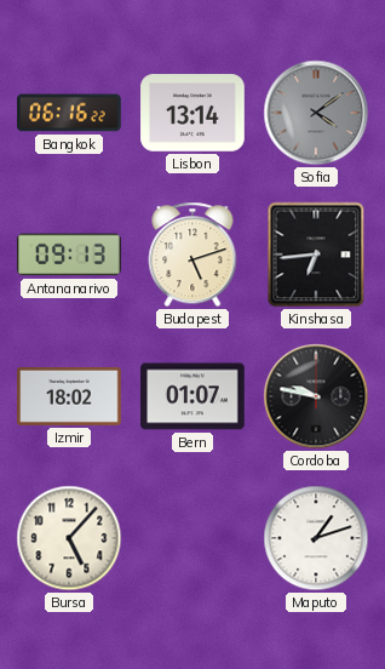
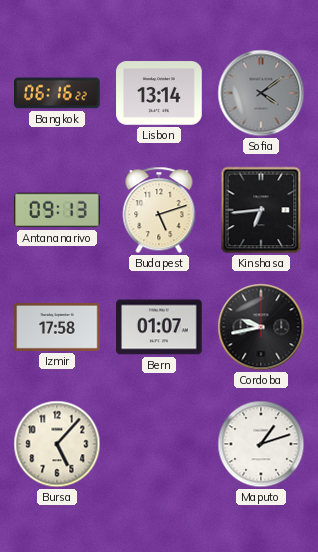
Izmir: 18:02 -> 17:58 (57, 327)
Cordoba: 9:47 -> 9:43 (261, 327)
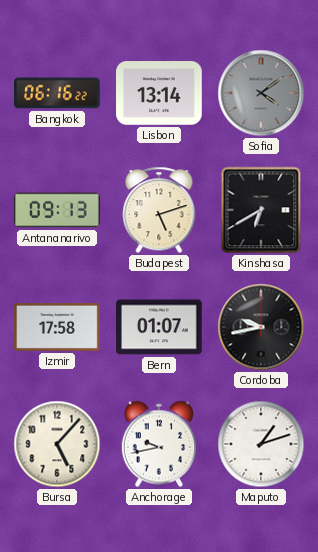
Kinshasa: 6:44 -> 6:40 (261, 210)
Anchorage: none -> 9:43 (159, 444)
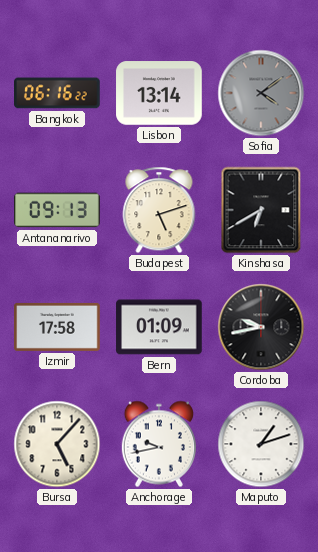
Bern: 01:07 -> 01:09 (159, 327)
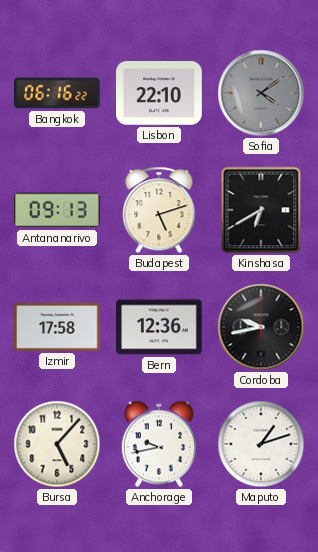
Lisbon: 13:14 -> 22:10 (159, 93)
Bern: 01:09 -> 12:36 (159, 327)
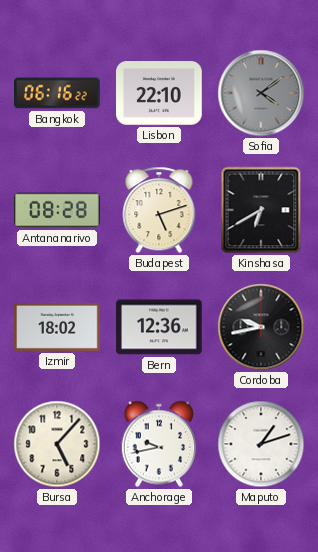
Antananarivo: 09:13 -> 08:28 (57, 210)
Izmir: 17:58 -> 18:02 (57, 327)
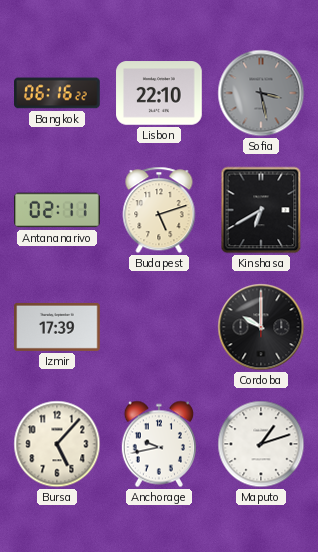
Sofia: 4:09 -> 3:28 (261, 93)
Antananarivo: 08:28 -> 02:11 (57, 210)
Izmir: 18:02 -> 17:39 (57, 327)
Bern: 12:36 -> none (159, 327)
Cordoba: 9:43 -> 10:00 (261, 327)
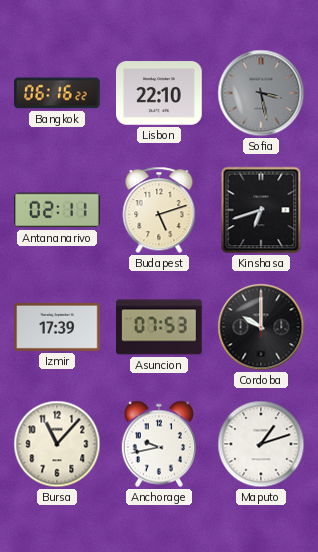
Kinshasa: 6:40 -> 6:42 (261, 210)
Asuncion: none -> 07:53 (159, 327)
Bursa: 5:07 -> 11:07 (57, 444)
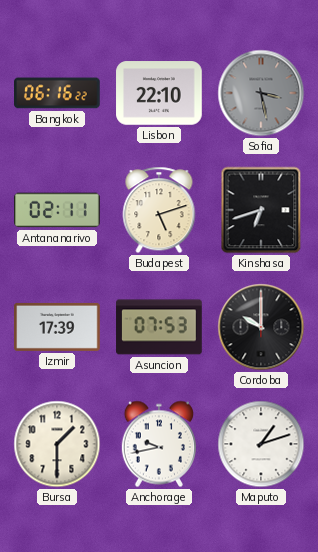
Bursa: 11:07 -> 1:30 (57, 444)
